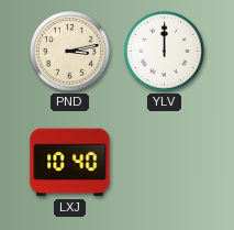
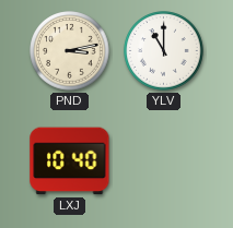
YLV: 12:00 -> 11:00 (164, 51)
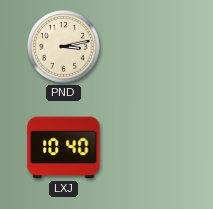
YLV: 11:00 -> none (164, 51)
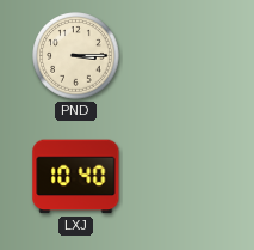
PND: 3:13 -> 3:15 (76, 56)
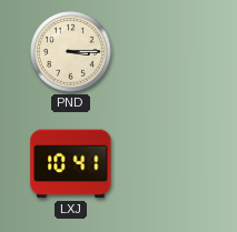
LXJ: 10:40 -> 10:41 (71, 164)
